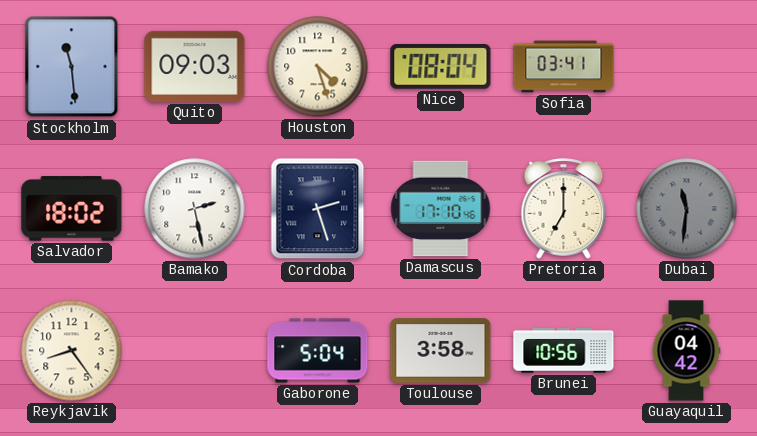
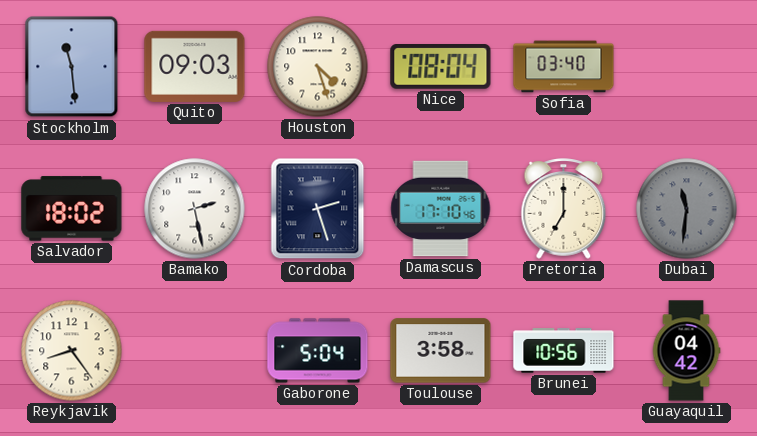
Sofia: 03:41 -> 03:40 (564, 67)
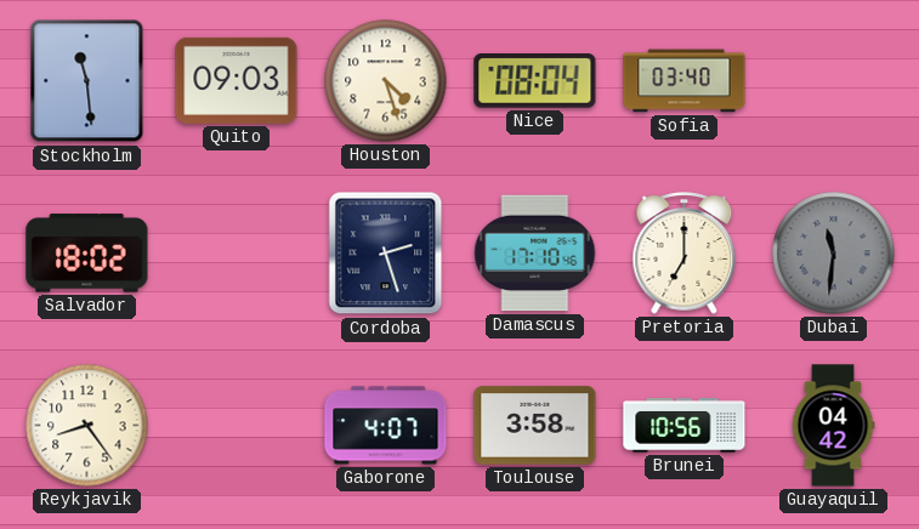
Bamako: 2:28 -> none (195, 209)
Gaborone: 5:04 -> 4:07 (386, 426)
